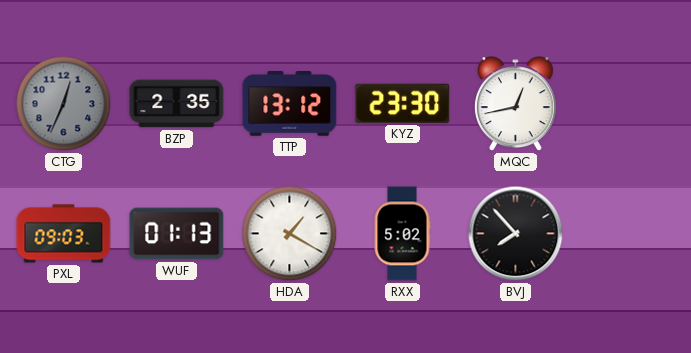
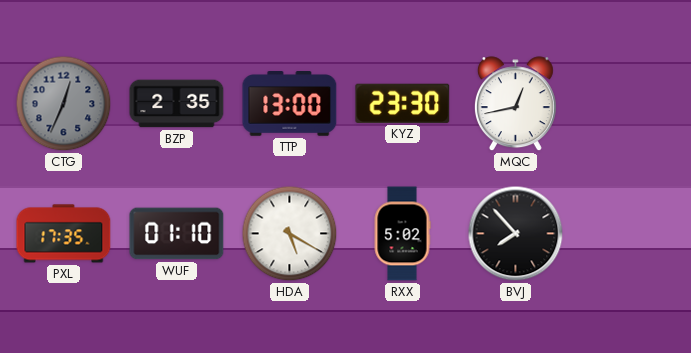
TTP: 13:12 -> 13:00 (290, 104)
PXL: 09:03 -> 17:35 (64, 234)
WUF: 01:13 -> 01:10 (177, 234)
HDA: 1:20 -> 5:20 (290, 234)
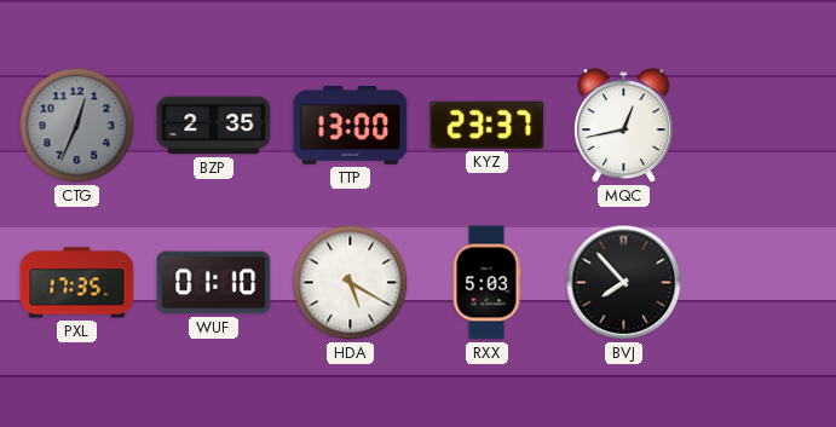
KYZ: 23:30 -> 23:37 (488, 125)
RXX: 5:02 -> 5:03 (486, 283)
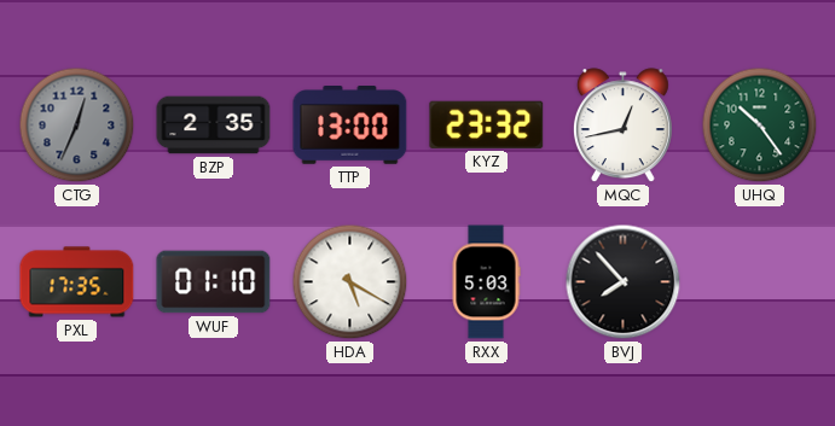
KYZ: 23:37 -> 23:32 (487, 124)
UHQ: none -> 10:24 (760, 126)
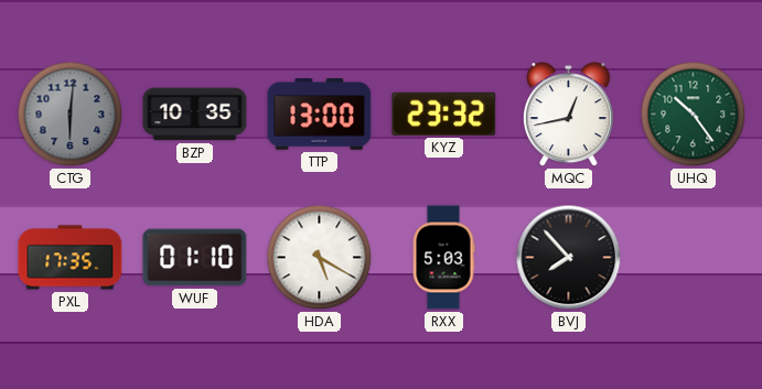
CTG: 12:34 -> 6:01 (71, 115)
BZP: 2:35 -> 10:35 (195, 115)
